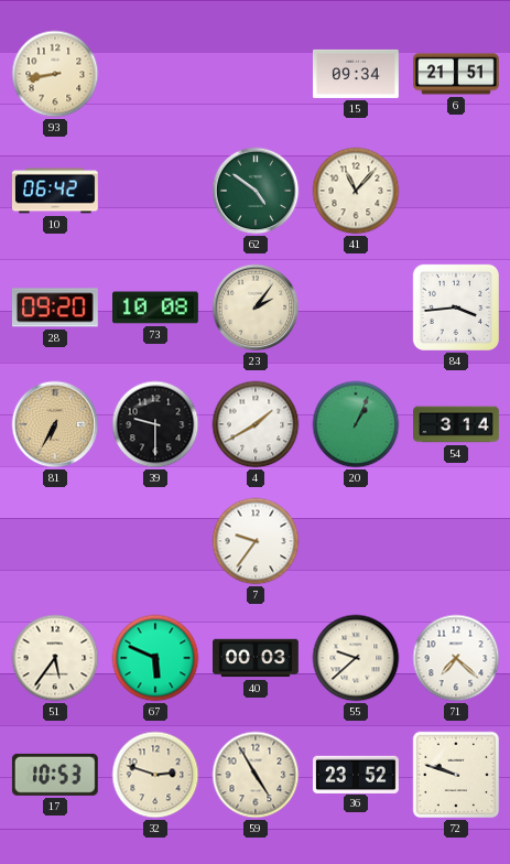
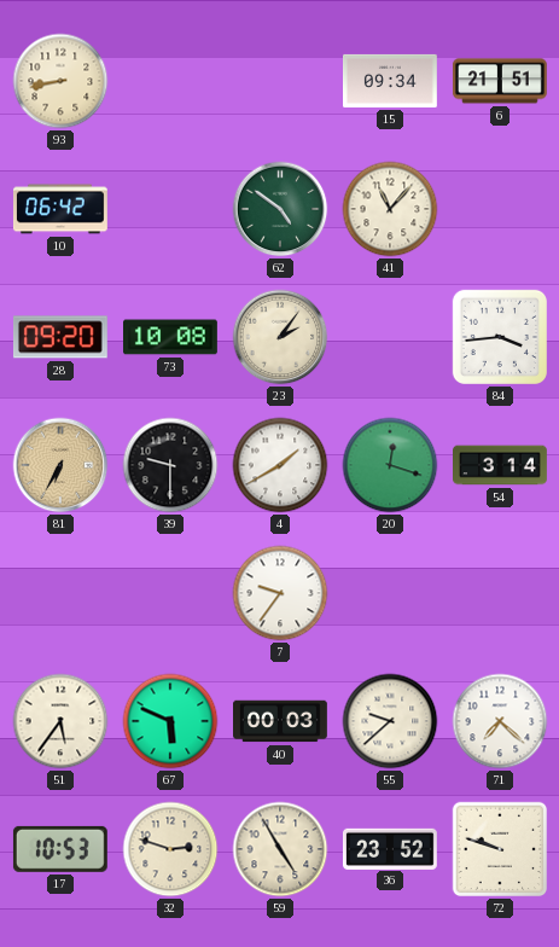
20: 1:04 -> 12:18 (390, 465)
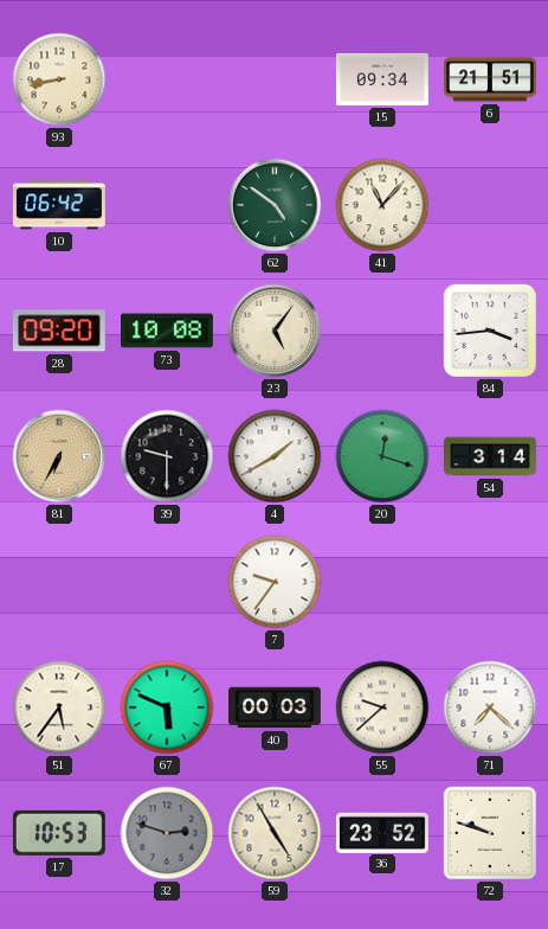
23: 2:06 -> 5:06 (275, 331)
32 dial: cream -> grey (167, 833)
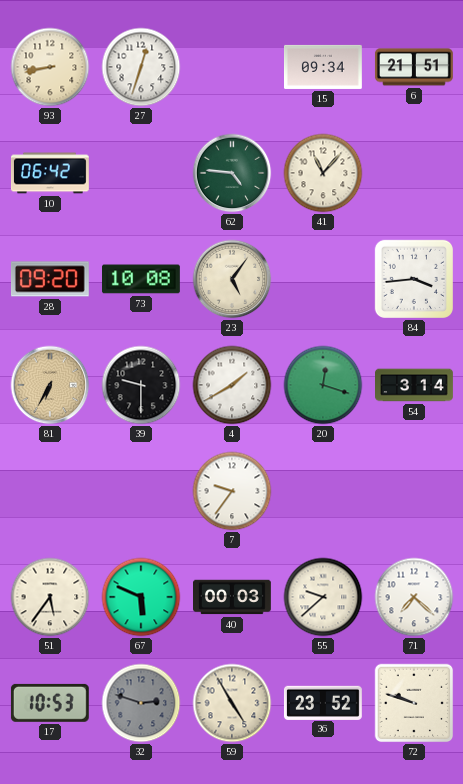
27: none -> 12:33 (141, 67)
62: 4:51 -> 4:46 (232, 173)
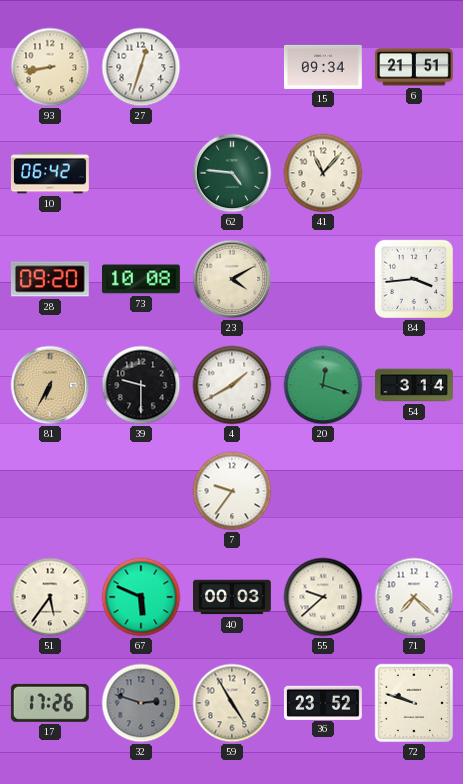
23: 5:06 -> 4:10 (232, 279)
17: 10:53 -> 17:26 (50, 703)
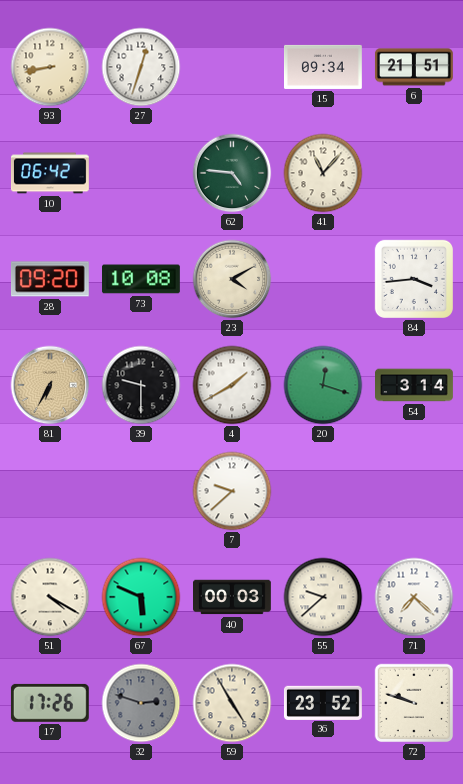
7: 9:36 -> 9:38 (232, 491)
51: 5:36 -> 4:20 (50, 597)
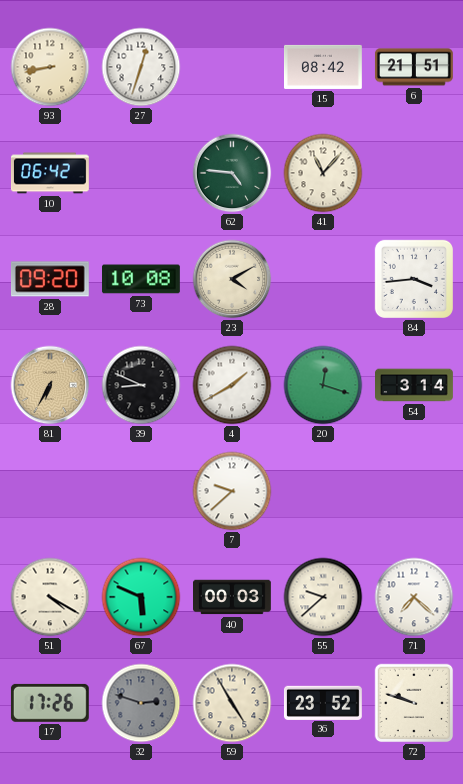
15: 09:34 -> 08:42 (324, 67)
39: 9:30 -> 8:49 (141, 385)
